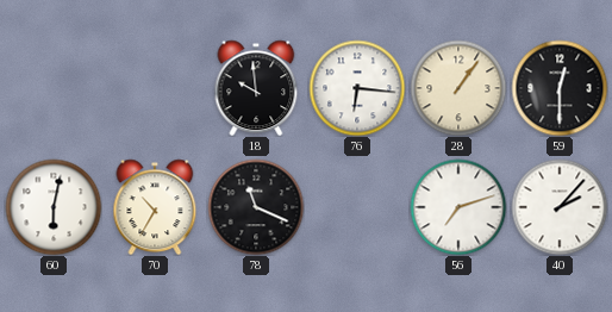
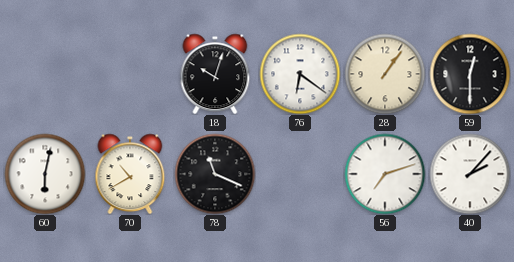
18: 9:59 -> 10:03 (215, 74)
76: 6:16 -> 6:21 (300, 74)
70: 10:35 -> 10:40 (130, 174)
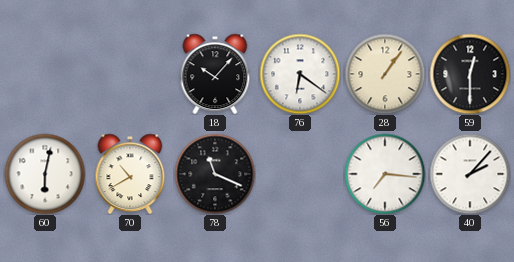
18: 10:03 -> 10:07 (215, 74)
56: 7:12 -> 7:16 (385, 174)
